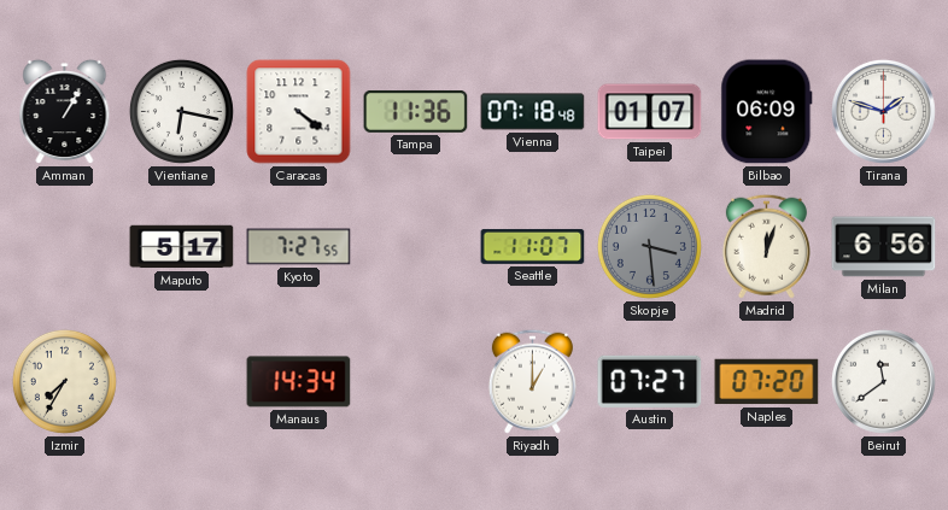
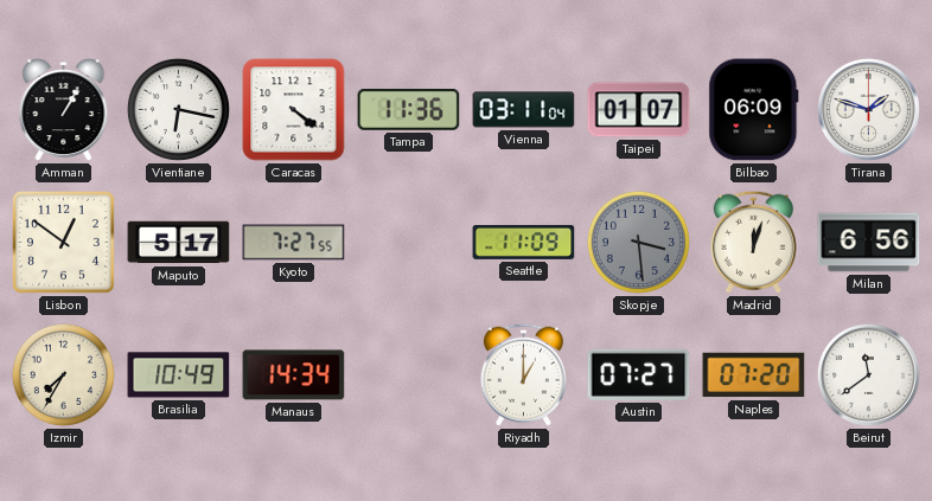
Vienna: 07:18 -> 03:11 (524, 110)
Lisbon: none -> 12:51 (63, 242)
Seattle: 11:07 -> 11:09 (524, 242)
Brasilia: none -> 10:49 (179, 375)
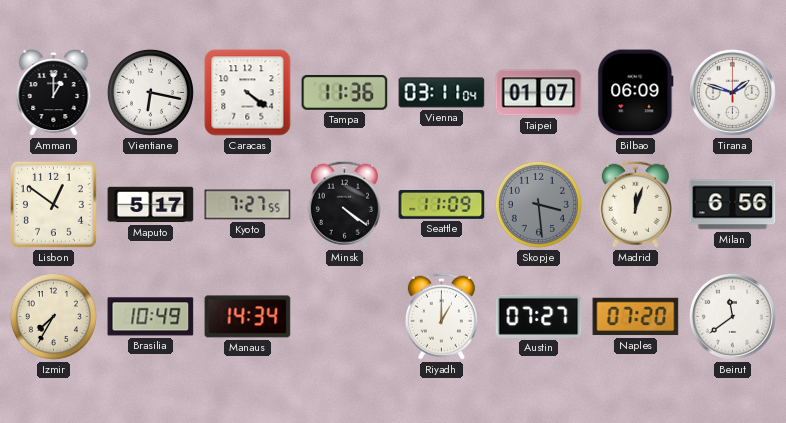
Amman: 1:05 -> 1:00 (54, 93)
Minsk: none -> 4:21 (344, 204)
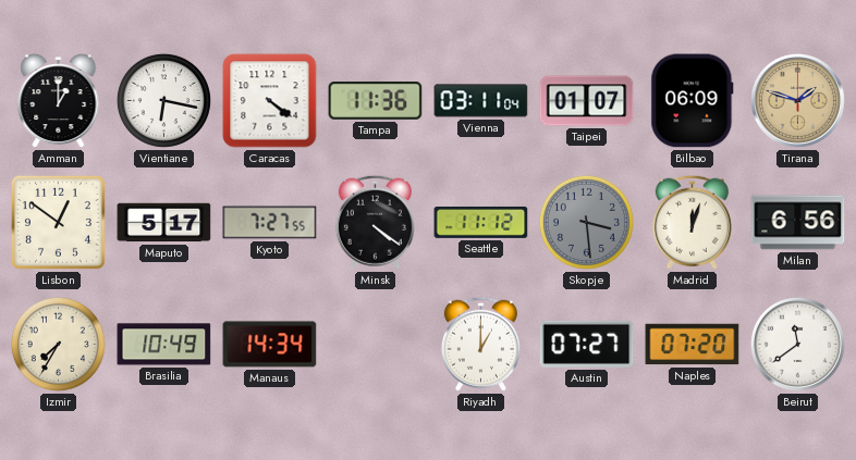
Tirana dial: white -> champagne (797, 100)
Seattle: 11:09 -> 11:12 (481, 222)
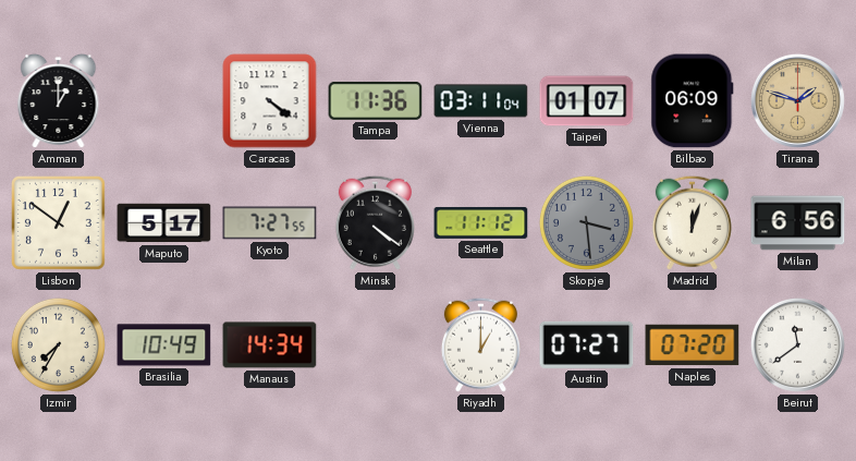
Vientiane: 6:17 -> none (163, 100)
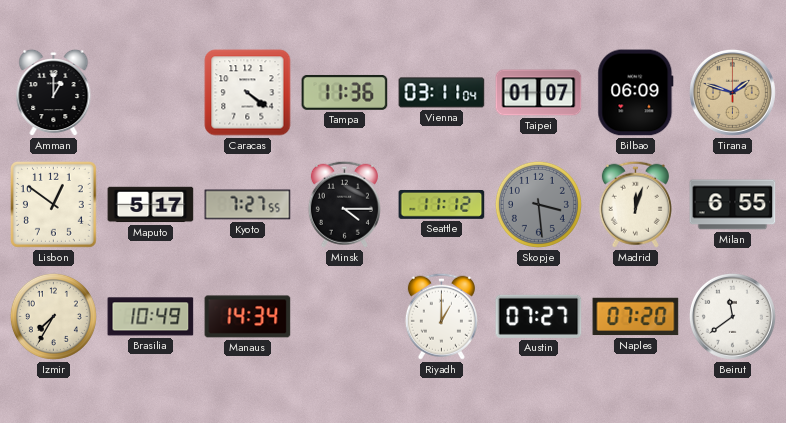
Minsk: 4:21 -> 4:15 (344, 204)
Milan: 6:56 -> 6:55 (733, 205)
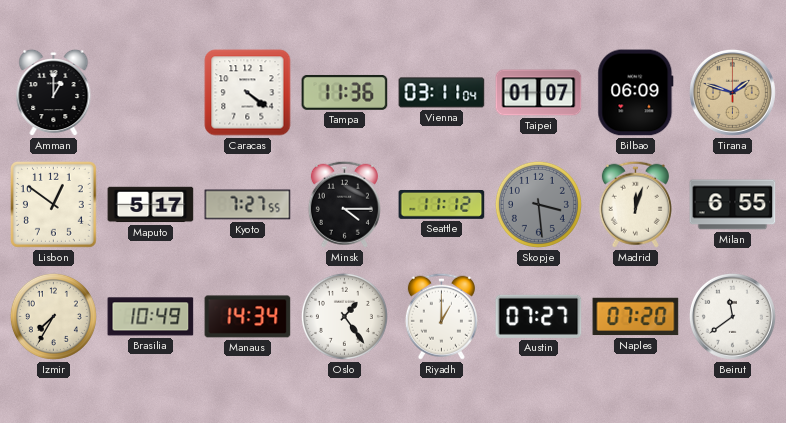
Oslo: none -> 1:24 (344, 316)
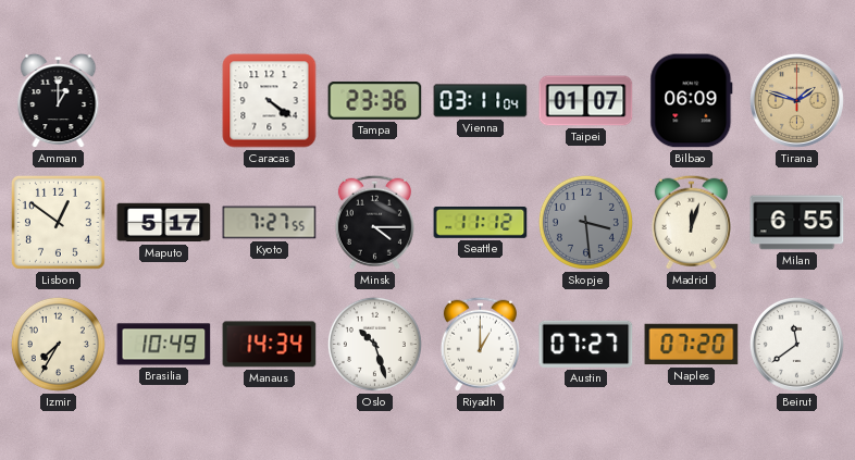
Tampa: 11:36 -> 23:36 (375, 100)
Oslo: 1:24 -> 10:27 (374, 344)
